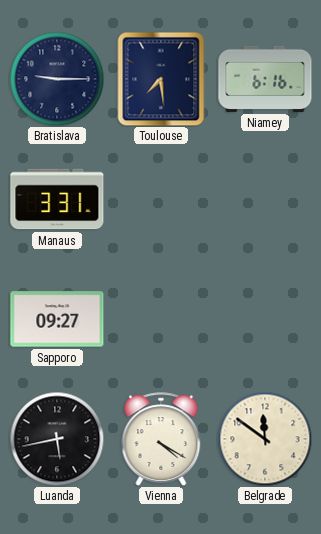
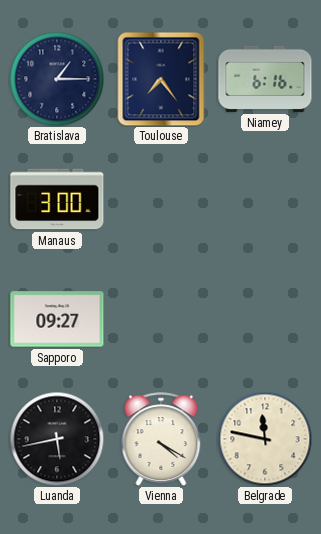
Bratislava: 9:15 -> 1:15 (57, 79)
Toulouse: 7:29 -> 7:24 (161, 79)
Manaus: 3:31 -> 3:00 (57, 199)
Belgrade: 11:51 -> 11:47 (265, 439)
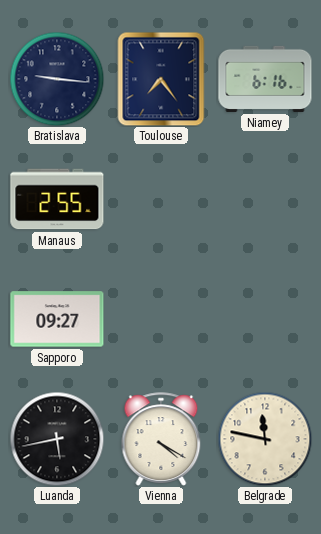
Bratislava: 1:15 -> 9:16 (57, 79)
Manaus: 3:00 -> 2:55 (57, 199)
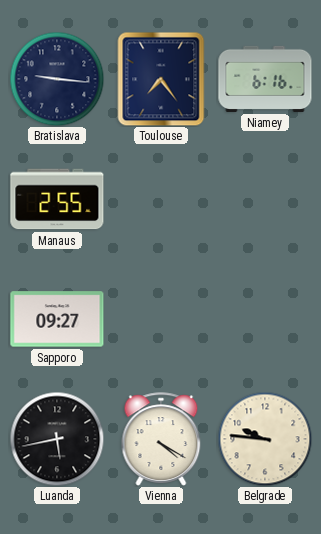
Belgrade: 11:47 -> 9:46 (265, 439)
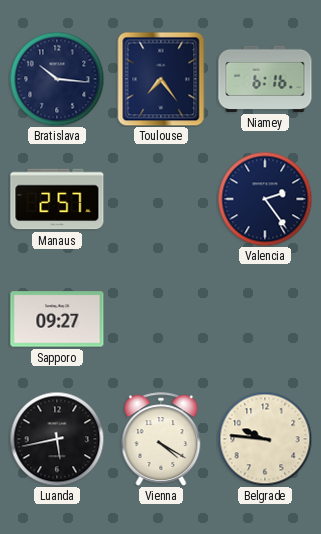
Bratislava: 9:16 -> 10:16 (57, 79)
Manaus: 2:55 -> 2:57 (57, 199)
Valencia: none -> 2:24 (265, 199)
